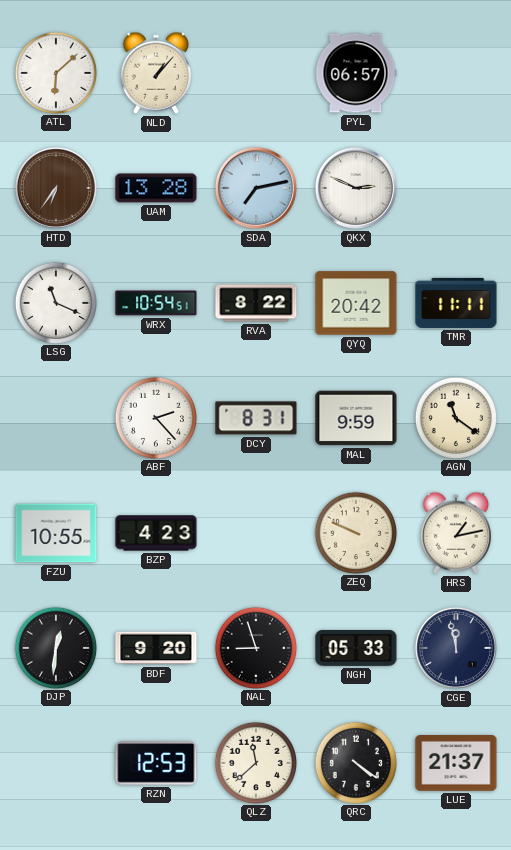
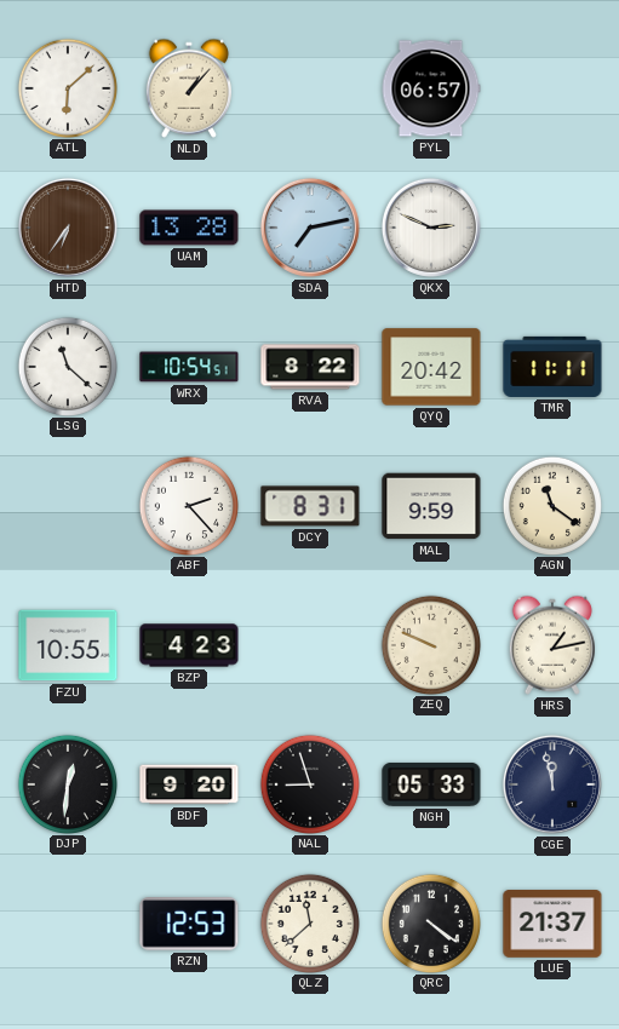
LSG: 11:19 -> 11:22 (67, 366)
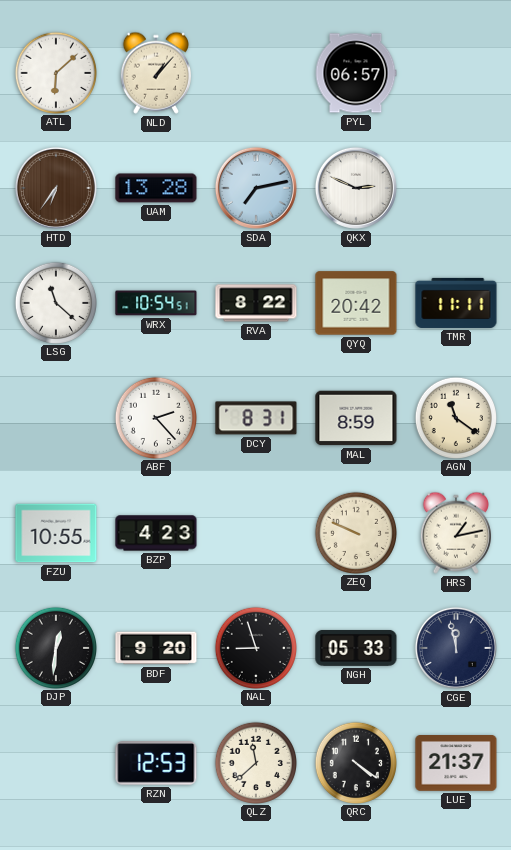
MAL: 9:59 -> 8:59 (356, 418)
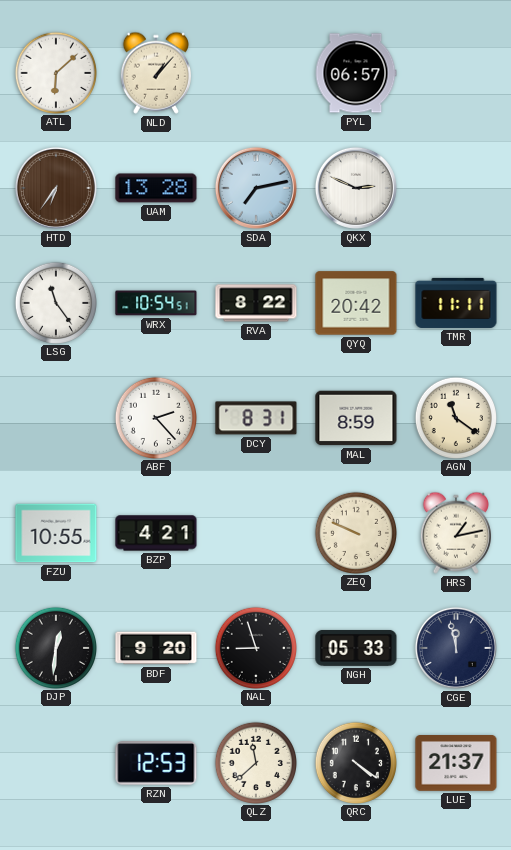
LSG: 11:22 -> 11:24 (55, 302)
BZP: 4:23 -> 4:21 (156, 533)
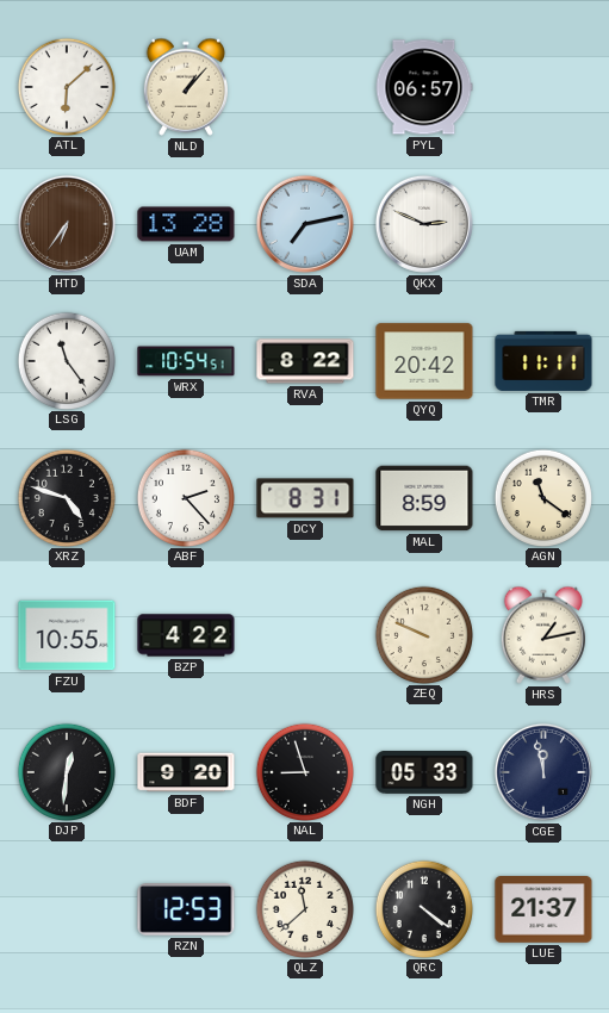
XRZ: none -> 4:48 (66, 497)
BZP: 4:21 -> 4:22 (186, 635)
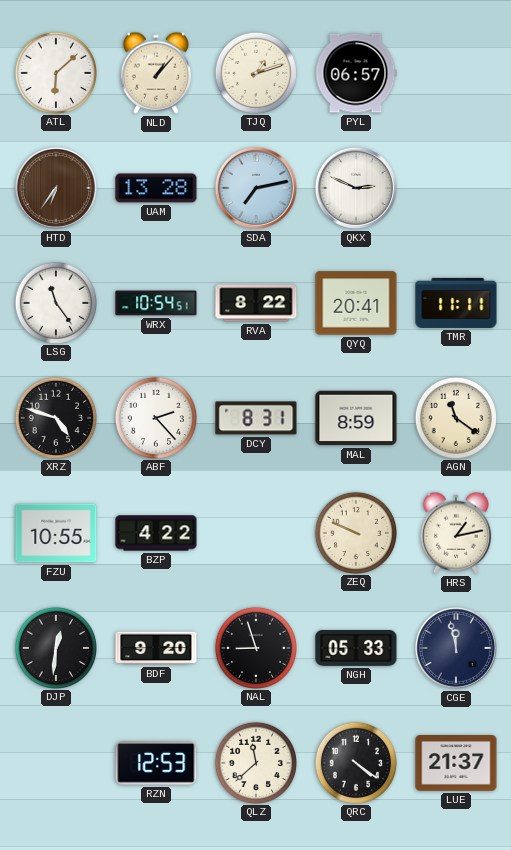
TJQ: none -> 1:12 (255, 72)
QYQ: 20:42 -> 20:41 (356, 303)
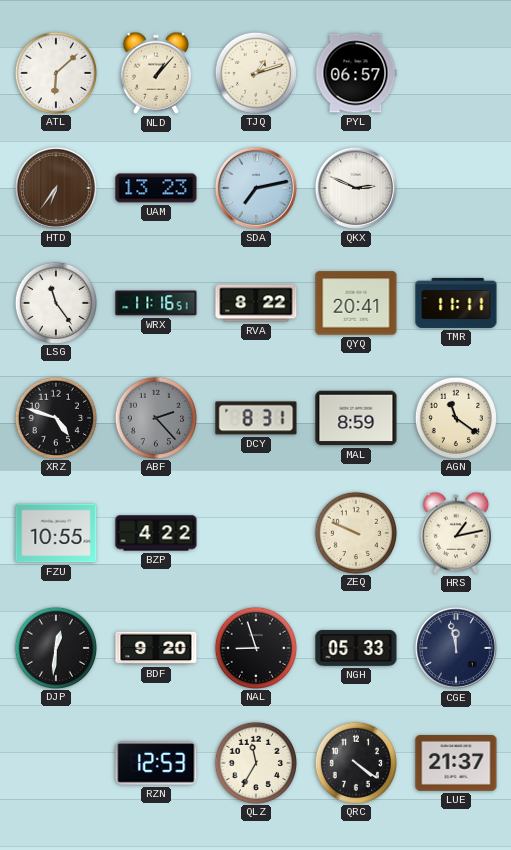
UAM: 13:28 -> 13:23 (156, 188)
WRX: 10:54 -> 11:16 (156, 303)
ABF dial: white -> grey (155, 417)
QLZ: 11:38 -> 11:35 (255, 762)
